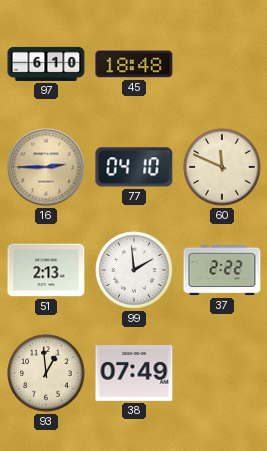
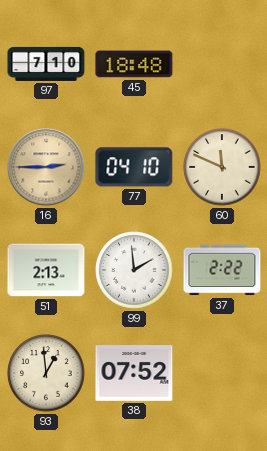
97: 6:10 -> 7:10 (46, 64)
38: 07:49 -> 07:52 (134, 374)
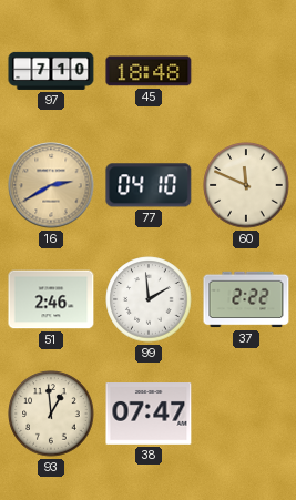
16: 2:45 -> 2:40 (51, 185)
51: 2:13 -> 2:46 (51, 299)
38: 07:52 -> 07:47 (149, 415)
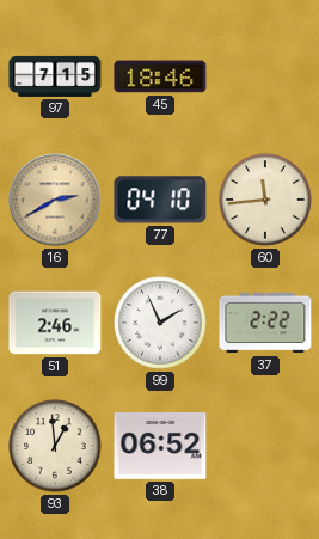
97: 7:10 -> 7:15 (55, 76)
45: 18:48 -> 18:46 (160, 76)
60: 11:49 -> 11:44 (265, 200)
99: 1:59 -> 1:56 (160, 323)
38: 07:47 -> 06:52 (160, 447)
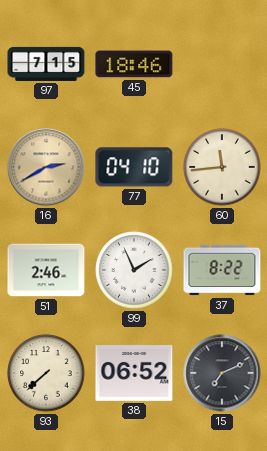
37: 2:22 -> 8:22 (222, 270)
93: 12:59 -> 7:38 (46, 373)
15: none -> 7:11 (222, 373)
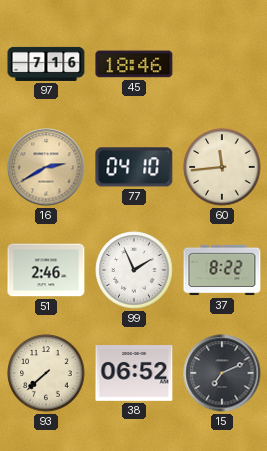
97: 7:15 -> 7:16 (46, 64)
